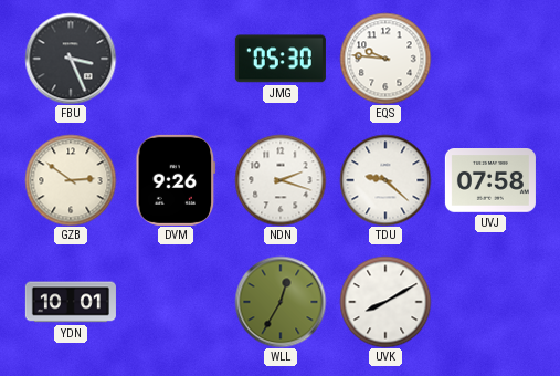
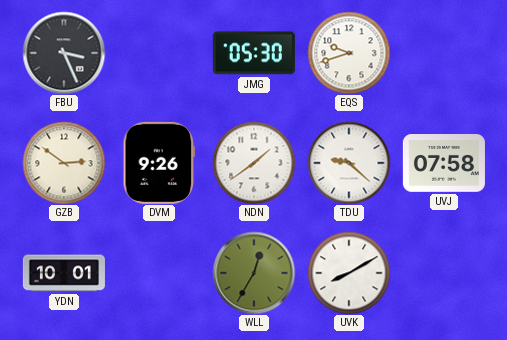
EQS: 9:46 -> 9:42 (349, 53)
NDN: 2:18 -> 1:39 (254, 163)
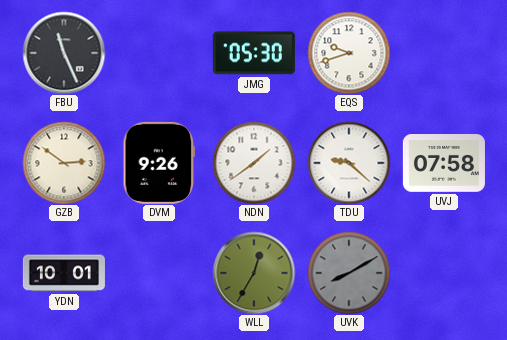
FBU: 3:26 -> 11:26 (64, 53)
UVK dial: white -> grey (349, 273)
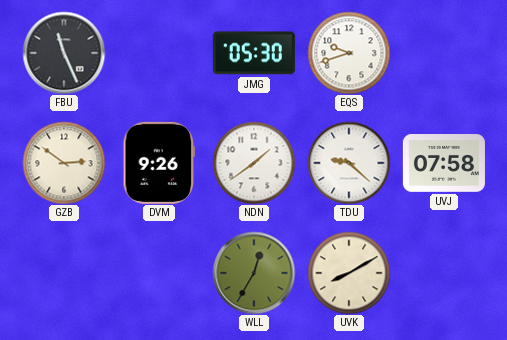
YDN: 10:01 -> none (64, 273)
UVK dial: grey -> cream (349, 273)
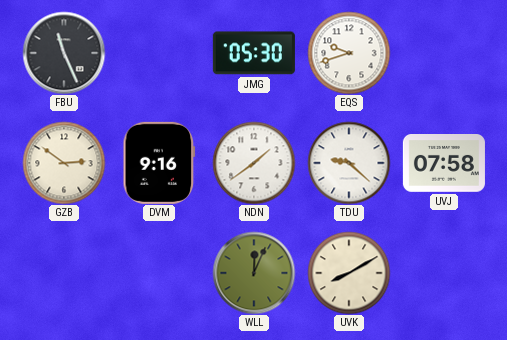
DVM: 9:26 -> 9:16 (159, 163)
WLL: 12:35 -> 12:04 (254, 273)
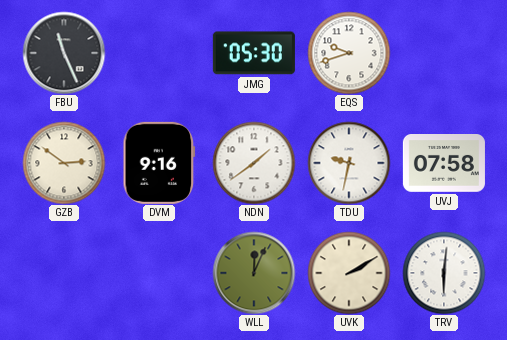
TDU: 9:22 -> 9:32 (349, 163)
UVK: 8:10 -> 2:10 (349, 273)
TRV: none -> 6:01 (444, 273)
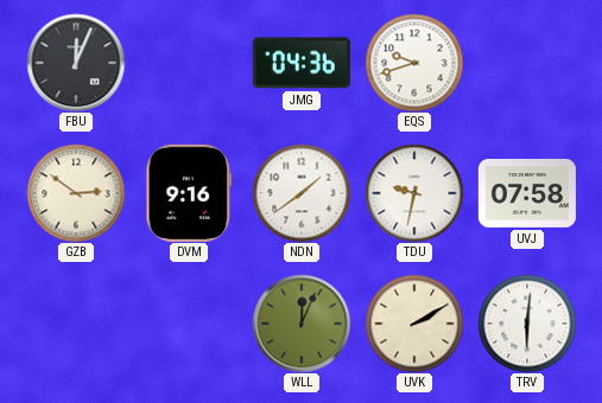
FBU: 11:26 -> 12:04 (76, 63)
JMG: 05:30 -> 04:36 (302, 63)
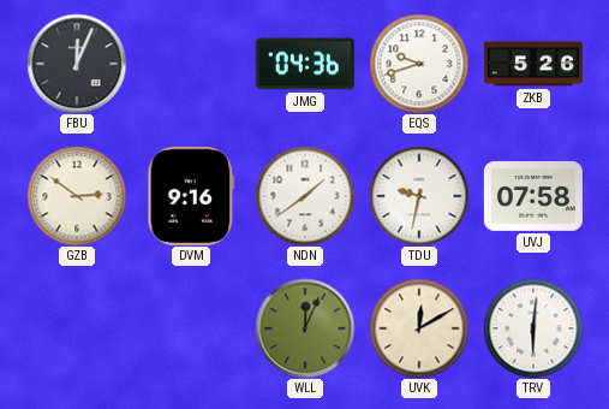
ZKB: none -> 5:26 (533, 64)
UVK: 2:10 -> 12:10 (419, 328)
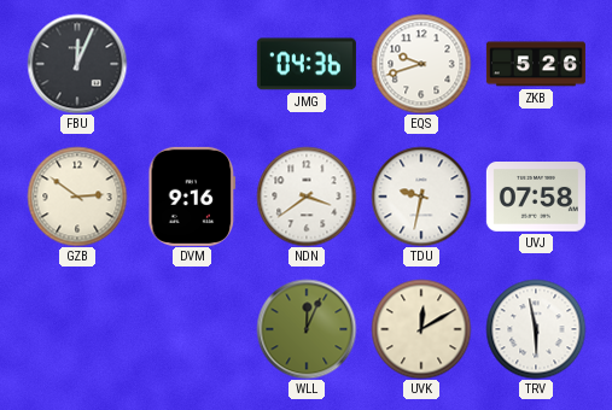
NDN: 1:39 -> 3:39 (307, 197)
TRV: 6:01 -> 5:58 (536, 329)
